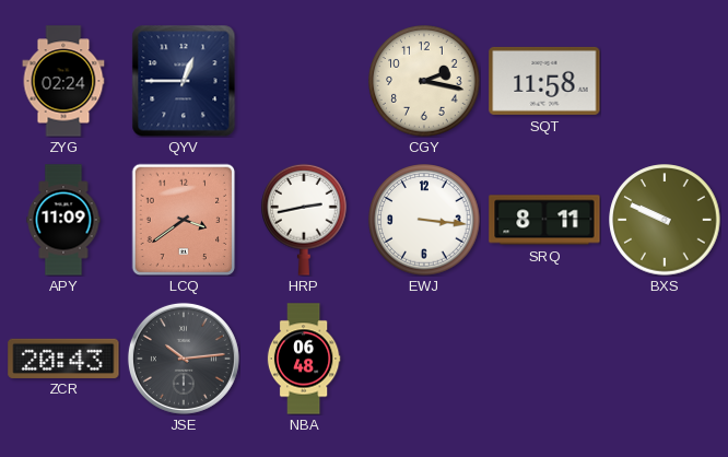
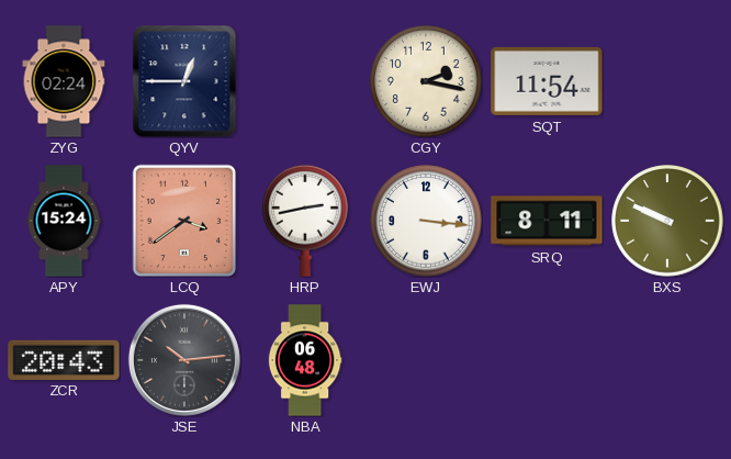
SQT: 11:58 -> 11:54 (547, 81)
APY: 11:09 -> 15:24 (64, 221)
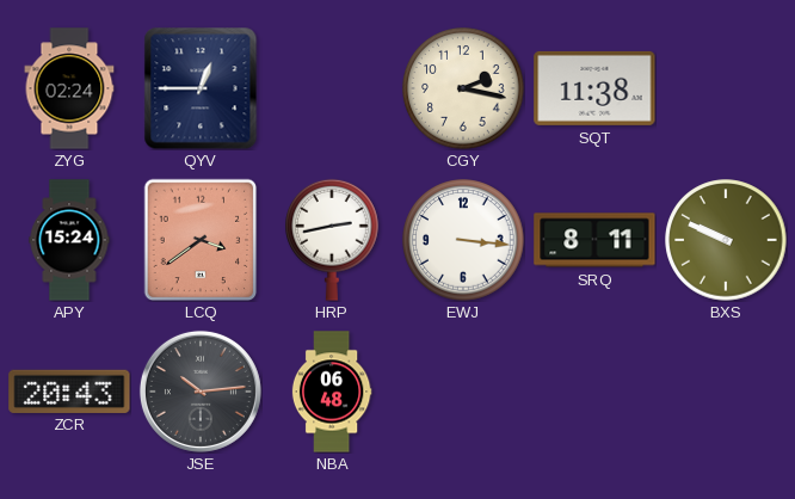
SQT: 11:54 -> 11:38 (594, 88)
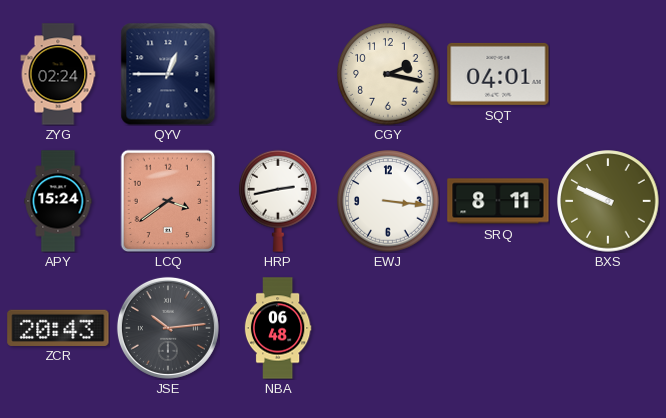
SQT: 11:38 -> 04:01 (498, 74)
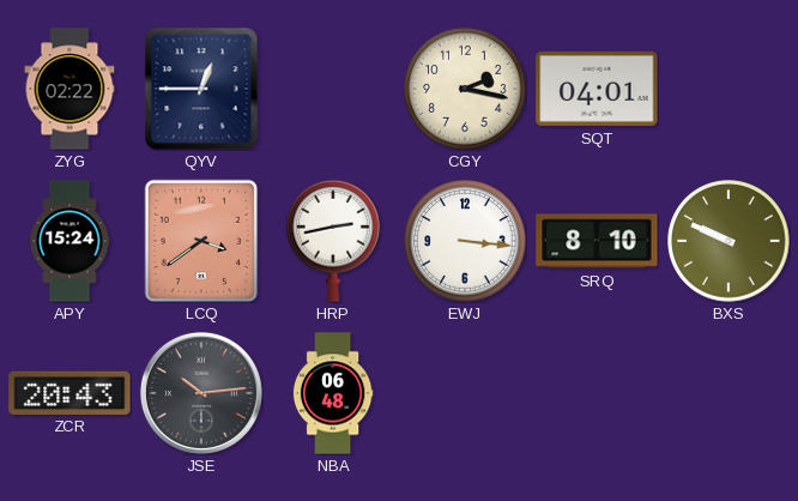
ZYG: 02:24 -> 02:22 (69, 89)
SRQ: 8:11 -> 8:10 (597, 241)
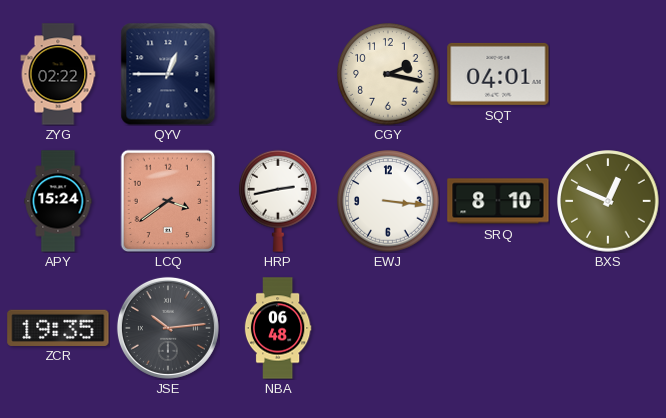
BXS: 9:49 -> 12:49 (608, 201)
ZCR: 20:43 -> 19:35 (58, 327)
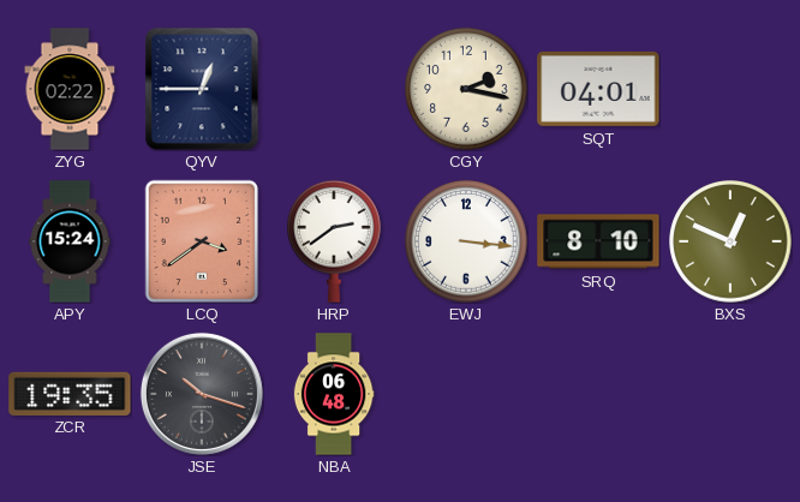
HRP: 2:43 -> 2:39 (335, 241)
JSE: 10:14 -> 10:18 (202, 394)
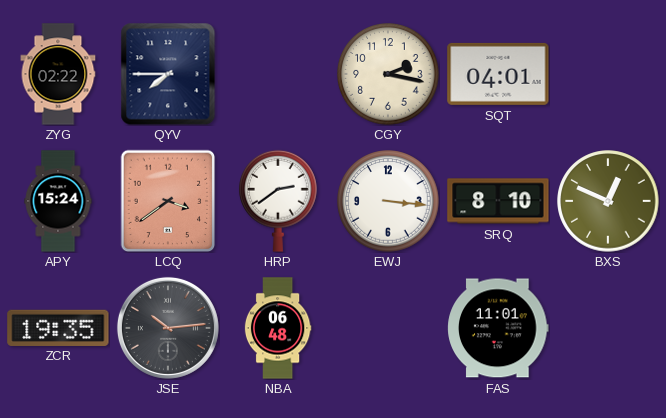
QYV: 12:45 -> 7:45 (168, 74)
JSE: 10:18 -> 10:14 (168, 328)
FAS: none -> 11:01 (498, 328)
